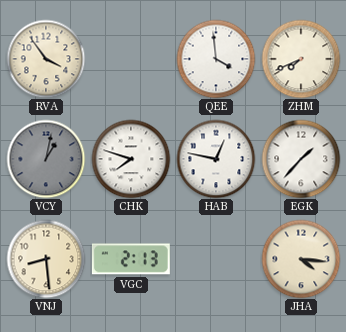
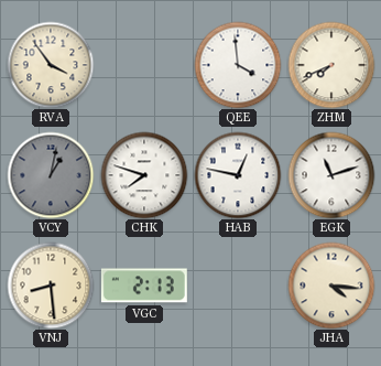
EGK: 1:37 -> 11:12 (331, 175)
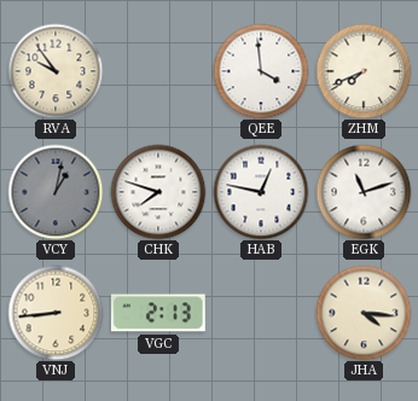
RVA: 3:54 -> 9:54 (56, 71)
VNJ: 8:29 -> 8:44 (56, 313)
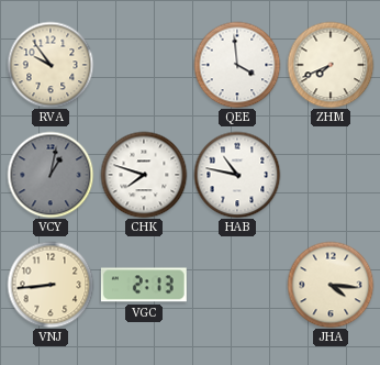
HAB: 12:47 -> 10:47 (237, 175)
EGK: 11:12 -> none (364, 192)
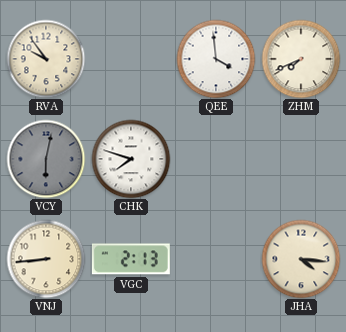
VCY: 1:02 -> 6:02 (46, 159)
HAB: 10:47 -> none (237, 175)
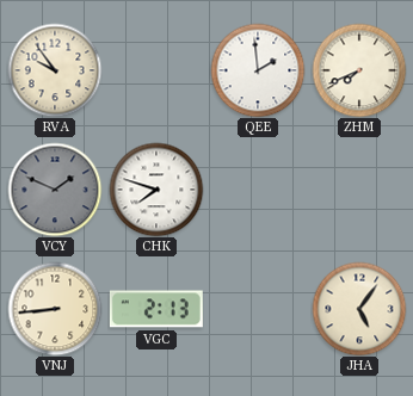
QEE: 3:59 -> 1:59 (258, 70)
VCY: 6:02 -> 1:49 (55, 190)
JHA: 4:16 -> 5:06 (359, 309)
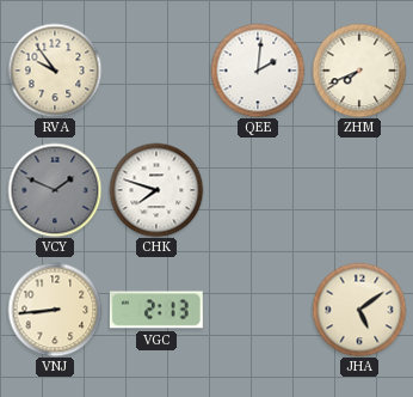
QEE: 1:59 -> 2:01 (258, 71)
JHA: 5:06 -> 5:09 (359, 310)
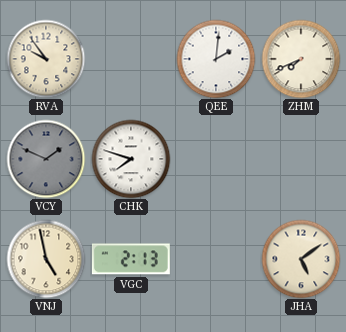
VNJ: 8:44 -> 4:58 (46, 259)
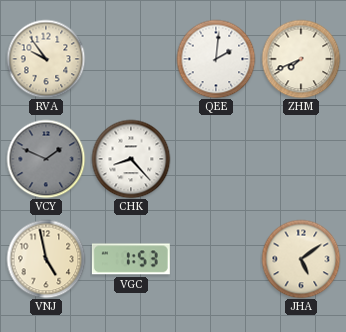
CHK: 7:48 -> 8:23 (131, 159)
VGC: 2:13 -> 1:53 (131, 259)
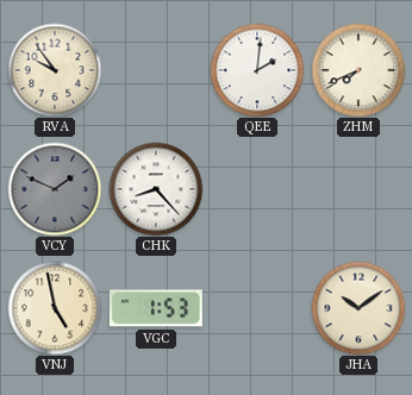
JHA: 5:09 -> 10:09 (358, 308)
